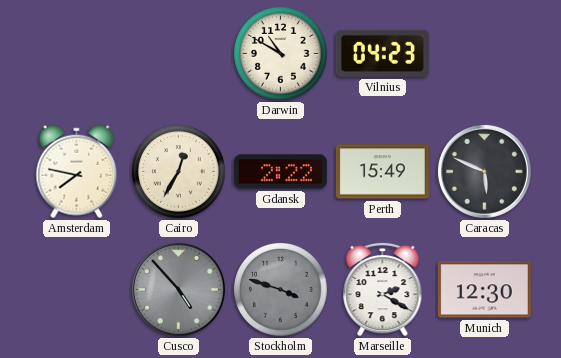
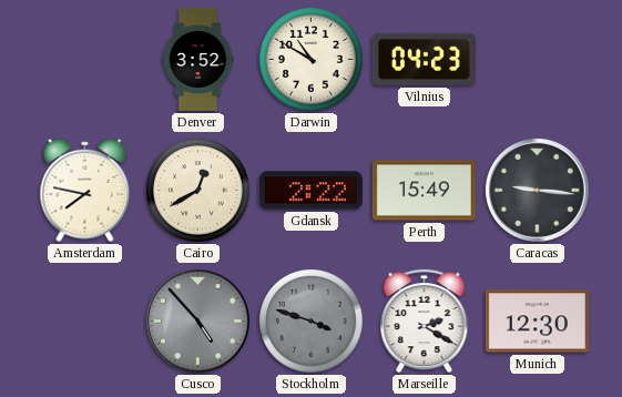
Denver: none -> 3:52 (198, 59)
Cairo: 12:35 -> 12:40 (198, 191)
Caracas: 5:49 -> 9:16 (537, 190)
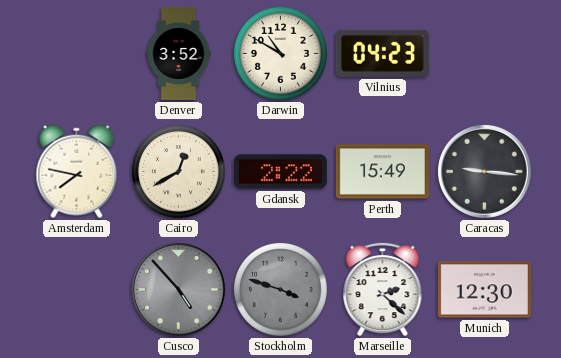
Marseille: 2:20 -> 2:22 (383, 289)
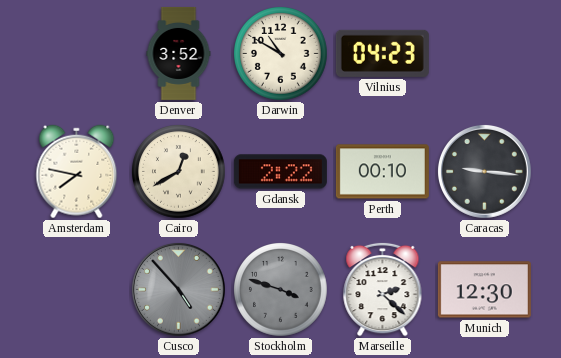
Perth: 15:49 -> 00:10 (382, 172)
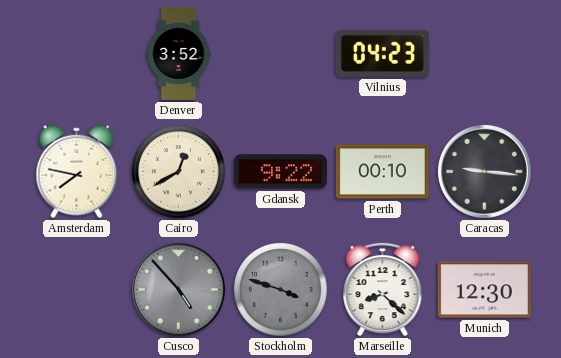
Darwin: 10:50 -> none (281, 54)
Gdansk: 2:22 -> 9:22 (280, 172)
Marseille: 2:22 -> 8:22 (383, 289)
